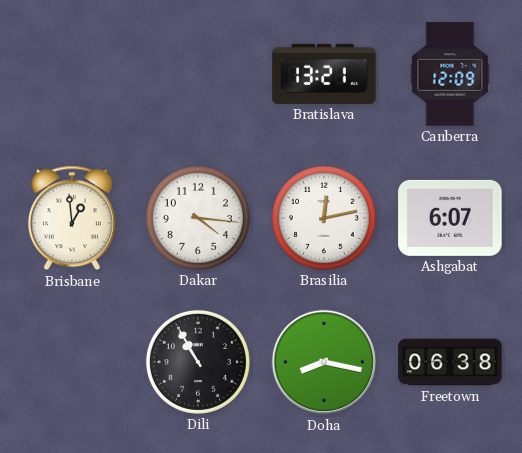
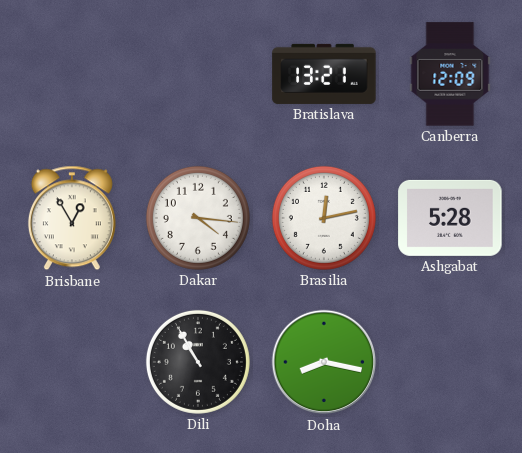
Brisbane: 12:59 -> 12:55 (72, 218)
Ashgabat: 6:07 -> 5:28 (450, 218)
Freetown: 06:38 -> none (450, 362)
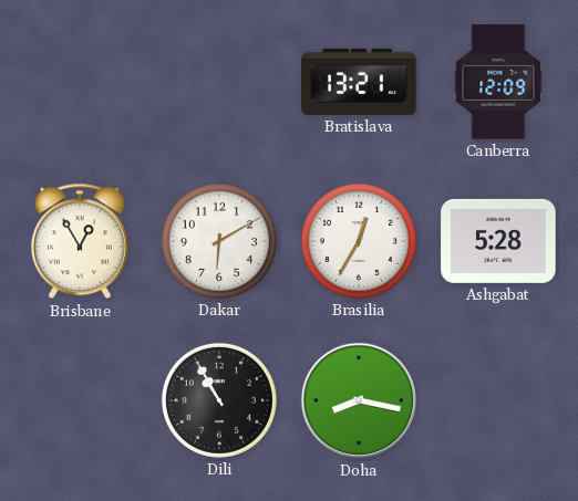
Dakar: 4:16 -> 6:10 (219, 241)
Brasilia: 12:13 -> 12:35 (359, 241)
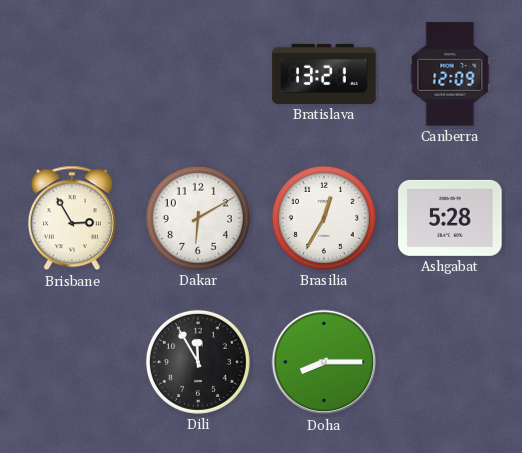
Brisbane: 12:55 -> 2:55 (72, 218)
Dili: 10:55 -> 11:55 (198, 362)
Doha: 8:17 -> 8:15 (324, 362)
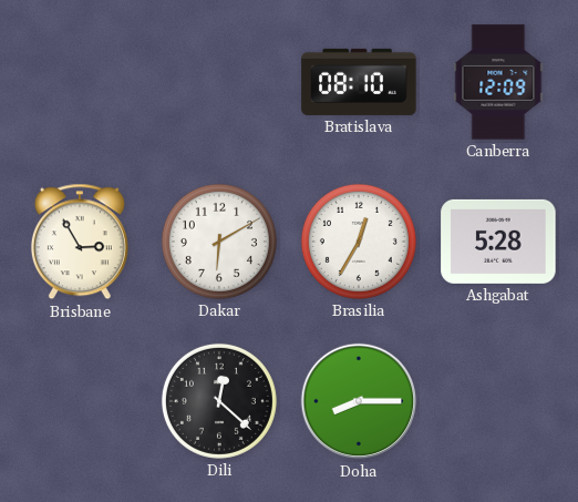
Bratislava: 13:21 -> 08:10 (359, 82)
Dili: 11:55 -> 12:22 (219, 401)
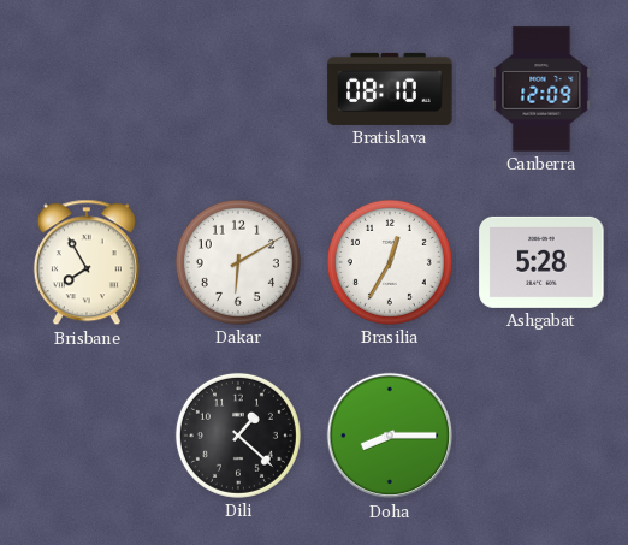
Brisbane: 2:55 -> 7:55 (87, 262)
Dili: 12:22 -> 1:22 (238, 436)
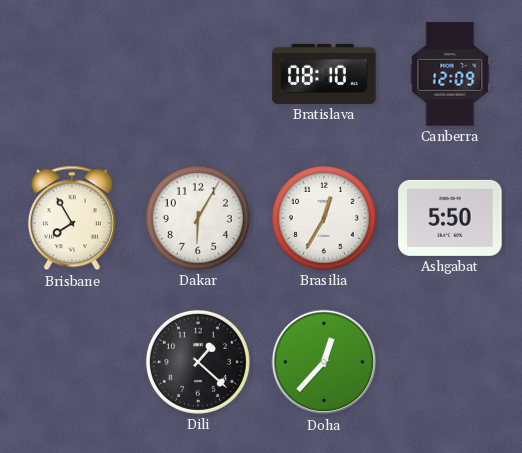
Dakar: 6:10 -> 6:05 (198, 218)
Ashgabat: 5:28 -> 5:50 (450, 218)
Doha: 8:15 -> 12:37 (324, 362)
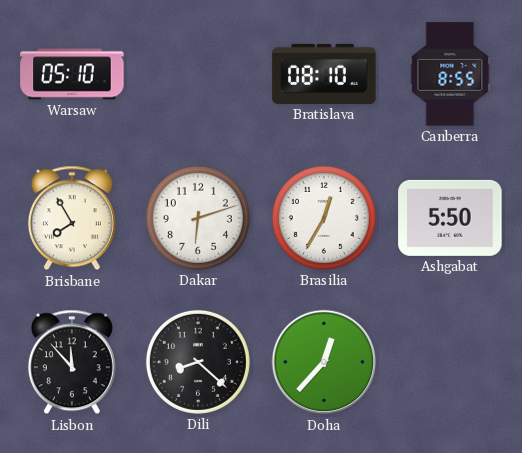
Warsaw: none -> 05:10 (72, 74)
Canberra: 12:09 -> 8:55 (450, 74)
Dakar: 6:05 -> 6:12 (198, 218)
Lisbon: none -> 11:53 (72, 362)
Dili: 1:22 -> 8:22 (198, 362)
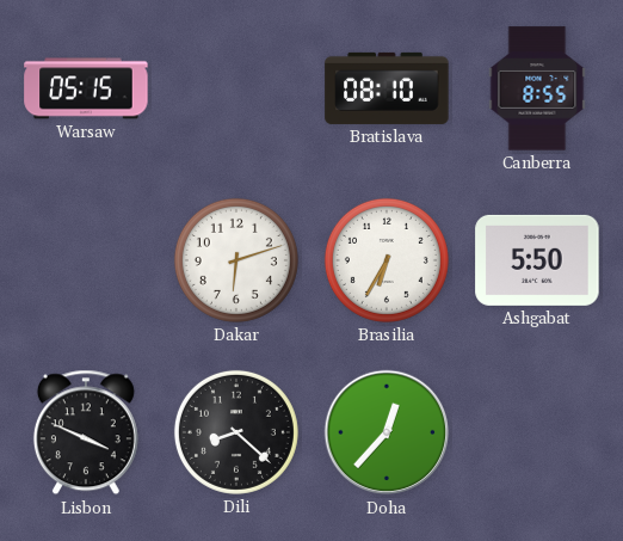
Warsaw: 05:10 -> 05:15 (86, 88)
Brisbane: 7:55 -> none (72, 218)
Brasilia: 12:35 -> 6:35 (387, 260)
Lisbon: 11:53 -> 3:49 (86, 432)
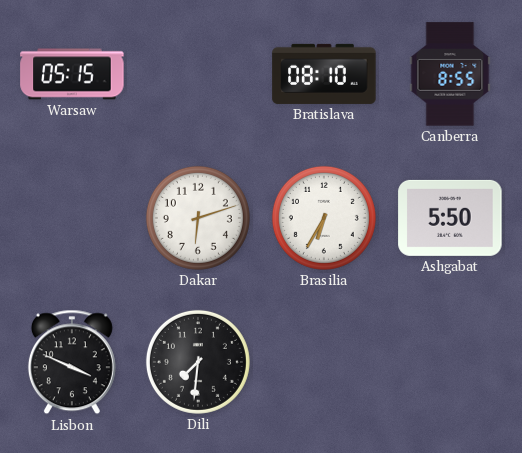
Dili: 8:22 -> 7:31 (198, 362)
Doha: 12:37 -> none (387, 432)
